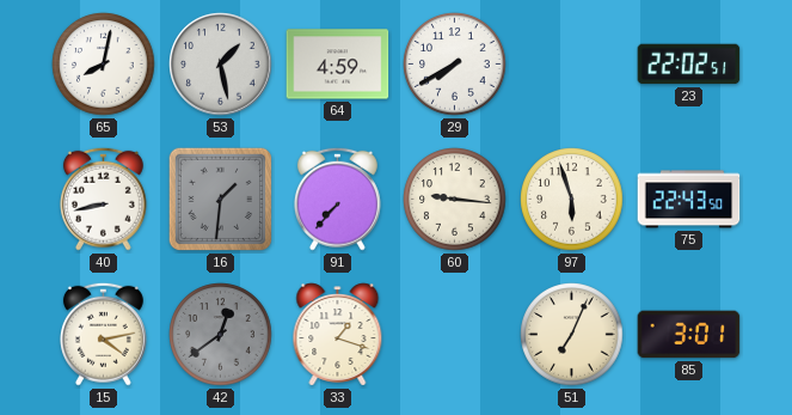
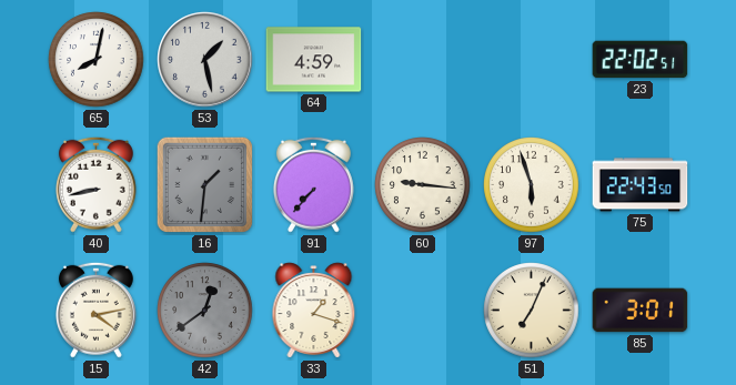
29: 7:40 -> none (455, 65)
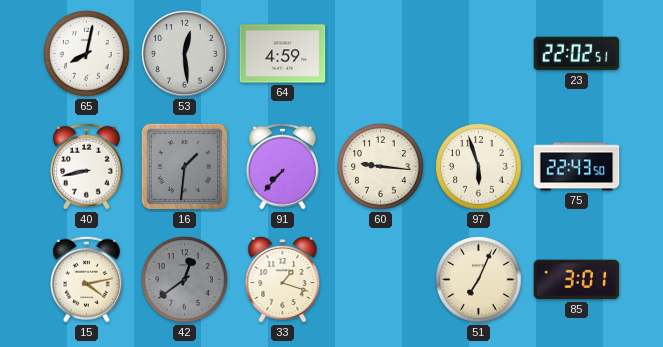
53: 1:28 -> 12:29 (185, 54)
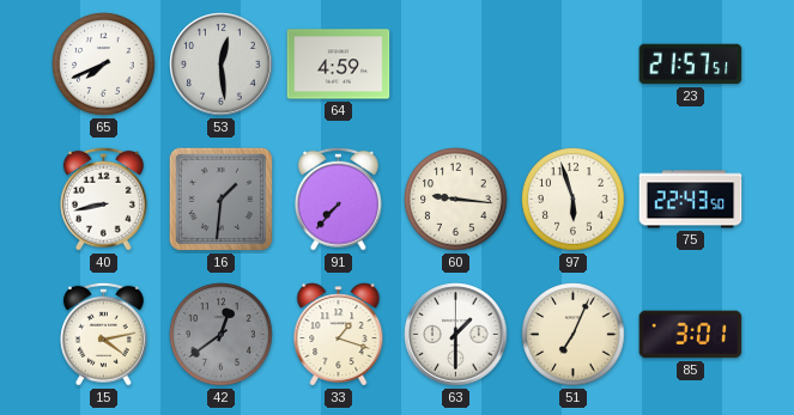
65: 8:02 -> 7:41 (104, 65)
23: 22:02 -> 21:57 (691, 65)
63: none -> 1:30 (456, 335)
